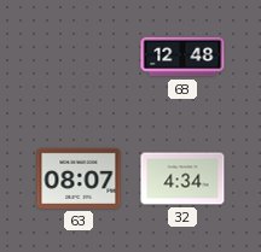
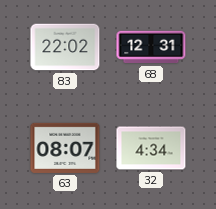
83: none -> 22:02 (65, 47)
68: 12:48 -> 12:31 (151, 47)
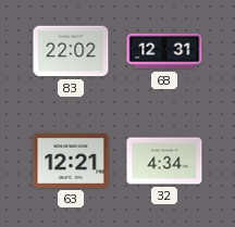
63: 08:07 -> 12:21 (71, 161)
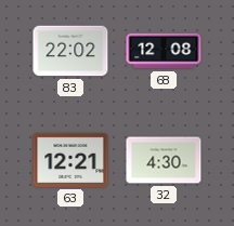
68: 12:31 -> 12:08 (164, 51)
32: 4:34 -> 4:30 (164, 160)
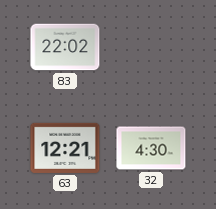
68: 12:08 -> none (164, 51)
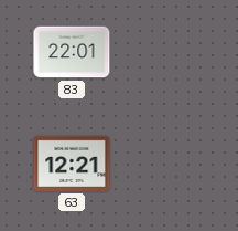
83: 22:02 -> 22:01 (72, 52)
32: 4:30 -> none (151, 148)
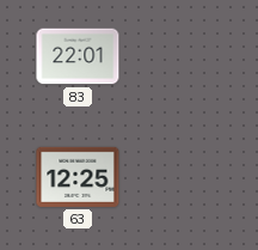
63: 12:21 -> 12:25 (78, 177)
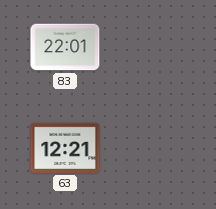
63: 12:25 -> 12:21 (65, 148)
